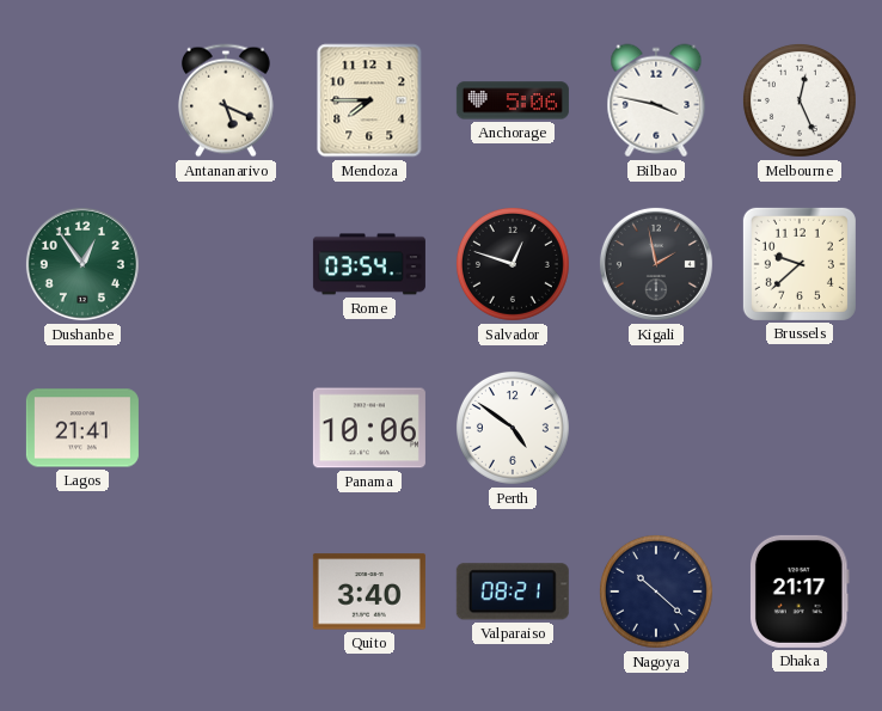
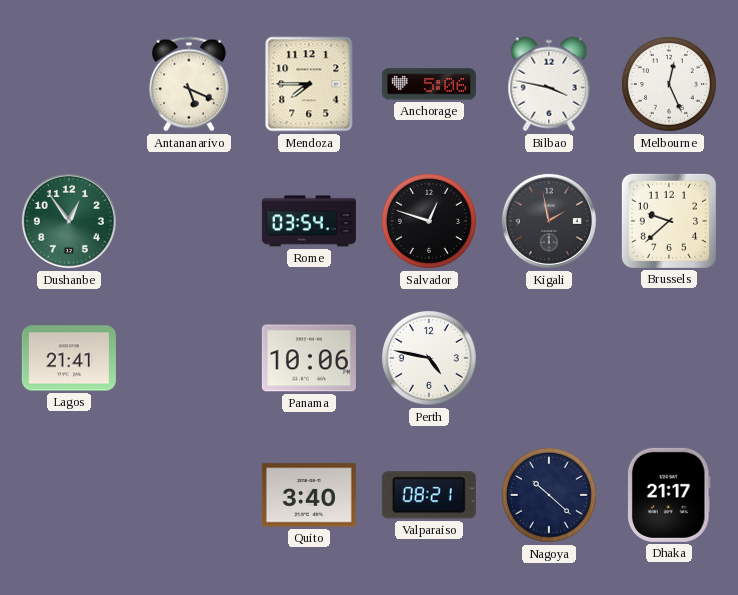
Perth: 4:51 -> 4:47 (429, 358)
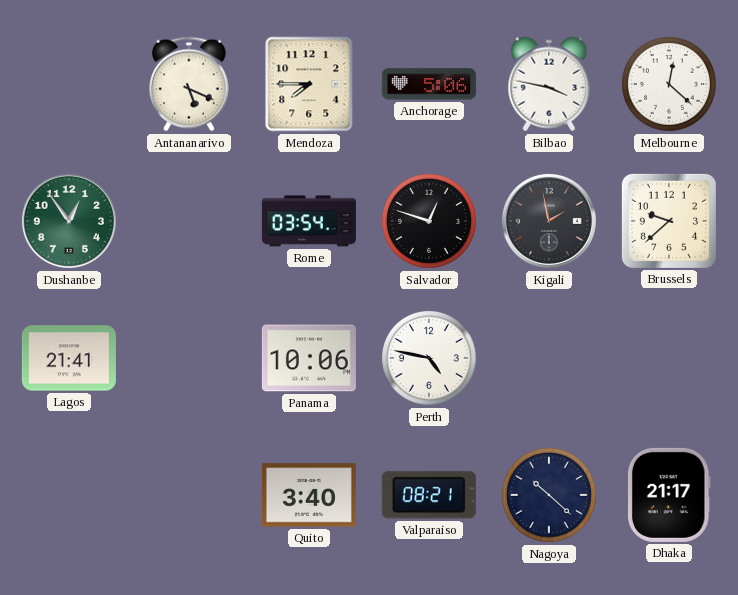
Melbourne: 12:26 -> 12:22 (669, 84)
